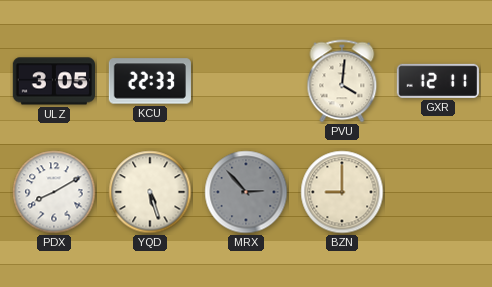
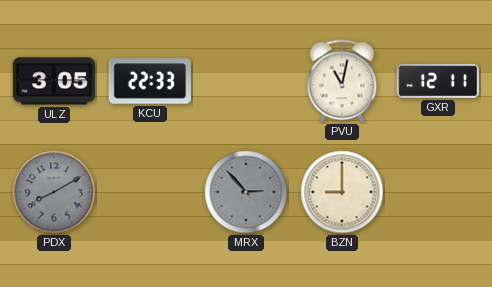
PVU: 4:01 -> 11:02 (342, 81)
PDX dial: white -> grey (54, 192)
YQD: 5:27 -> none (150, 192)
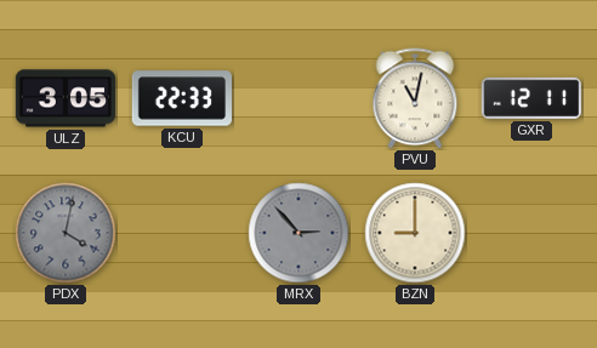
PDX: 8:10 -> 4:02 (66, 233)
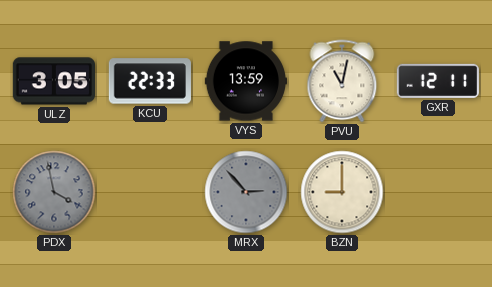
VYS: none -> 13:59 (245, 81)
PDX: 4:02 -> 3:58 (54, 192)
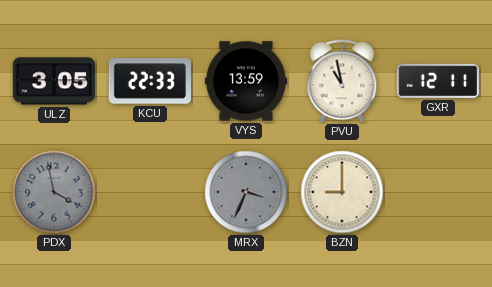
PVU: 11:02 -> 10:58 (342, 81)
MRX: 2:53 -> 3:34 (246, 192)
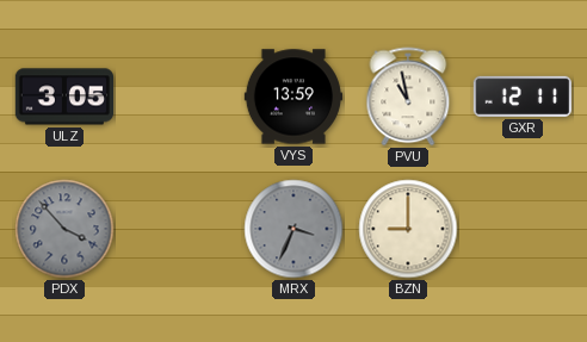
KCU: 22:33 -> none (150, 81)
PDX: 3:58 -> 3:53 (64, 229)
